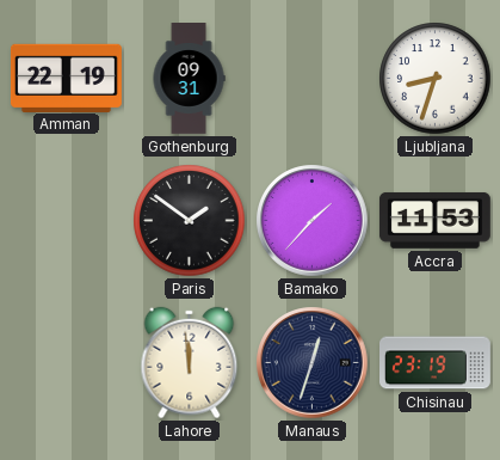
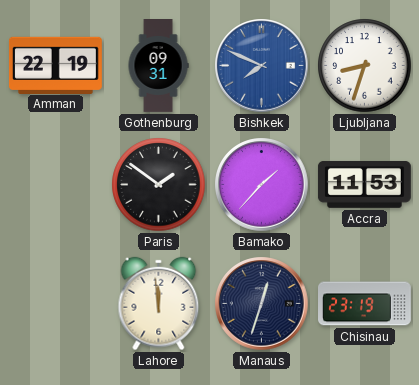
Bishkek: none -> 7:49 (262, 66)
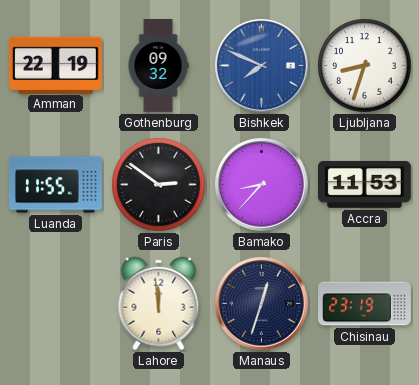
Gothenburg: 09:31 -> 09:32 (158, 66)
Luanda: none -> 11:55 (55, 185)
Paris: 1:51 -> 2:51 (159, 185)
Bamako: 1:37 -> 8:37 (262, 185)
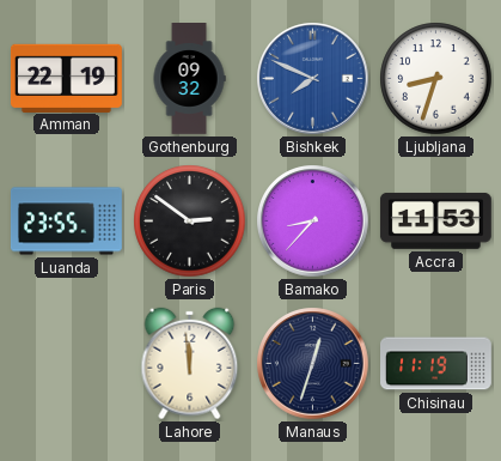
Luanda: 11:55 -> 23:55 (66, 222)
Chisinau: 23:19 -> 11:19 (436, 364)
